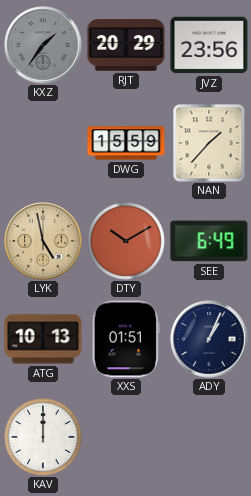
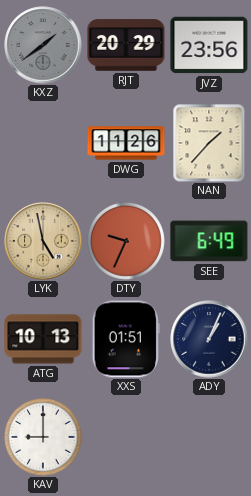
KXZ: 1:36 -> 1:39 (43, 45)
DWG: 15:59 -> 11:26 (126, 143)
DTY: 10:10 -> 9:34 (127, 242)
KAV: 12:00 -> 9:00 (44, 438)
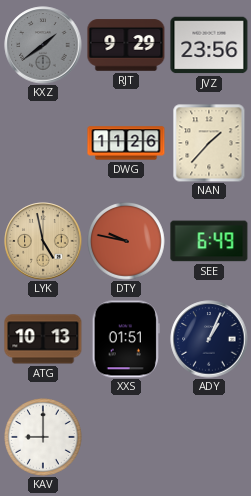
RJT: 20:29 -> 9:29 (126, 45)
DTY: 9:34 -> 9:47 (127, 242)
